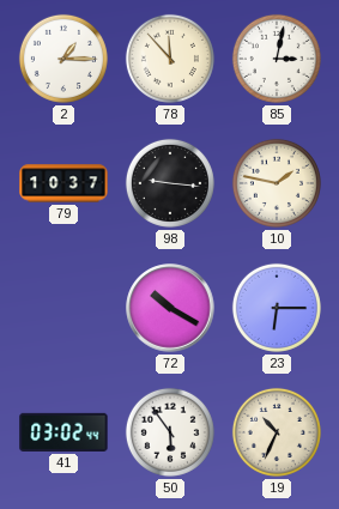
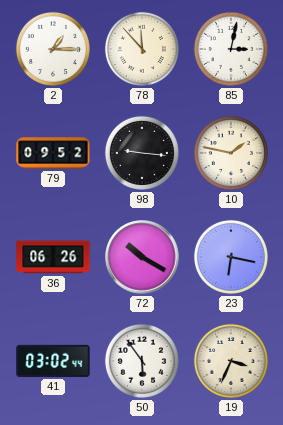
79: 10:37 -> 09:52 (53, 153)
36: none -> 06:26 (53, 257)
23: 6:15 -> 6:17 (231, 257)
19: 10:34 -> 3:34 (231, 361)
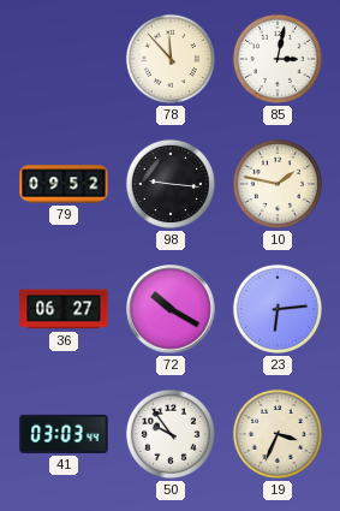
2: 1:15 -> none (53, 49)
36: 06:26 -> 06:27 (64, 309)
23: 6:17 -> 6:14 (278, 309)
41: 03:02 -> 03:03 (64, 434)
50: 5:54 -> 9:54 (171, 434)
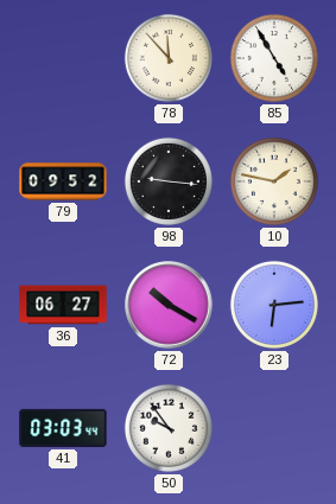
85: 3:02 -> 4:55 (274, 58)
19: 3:34 -> none (278, 434)
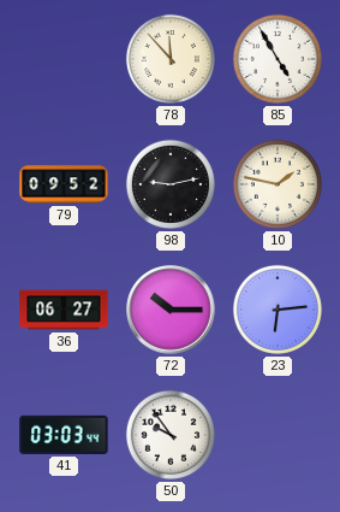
98: 9:16 -> 9:13 (171, 184)
72: 10:20 -> 10:15 (171, 310)
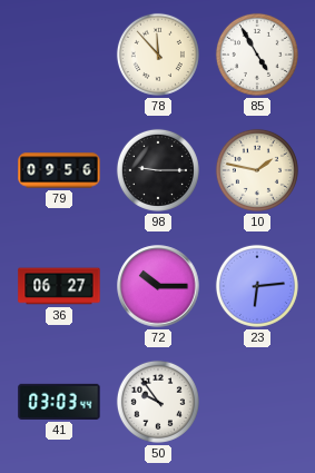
79: 09:52 -> 09:56 (59, 170)
98: 9:13 -> 9:15 (158, 170)
